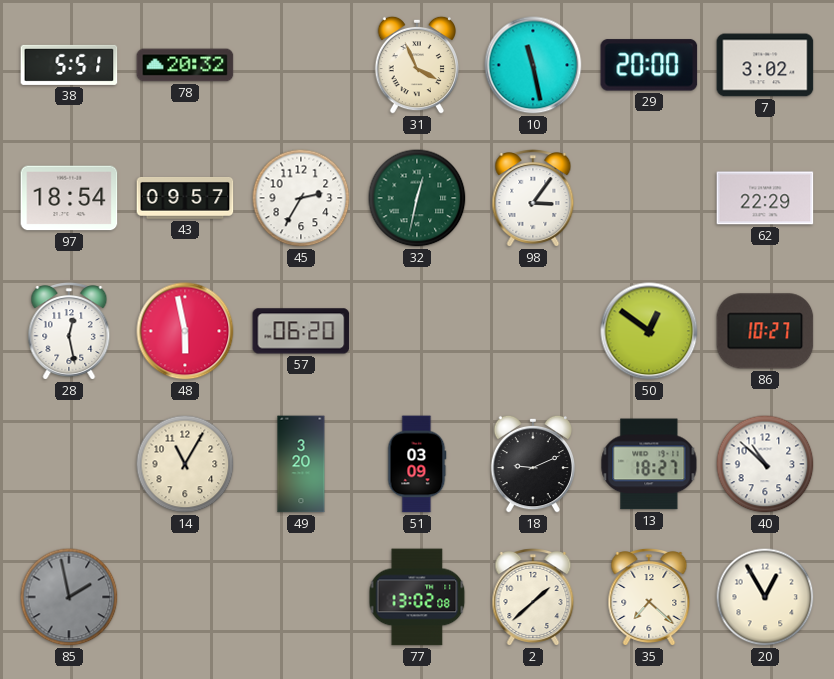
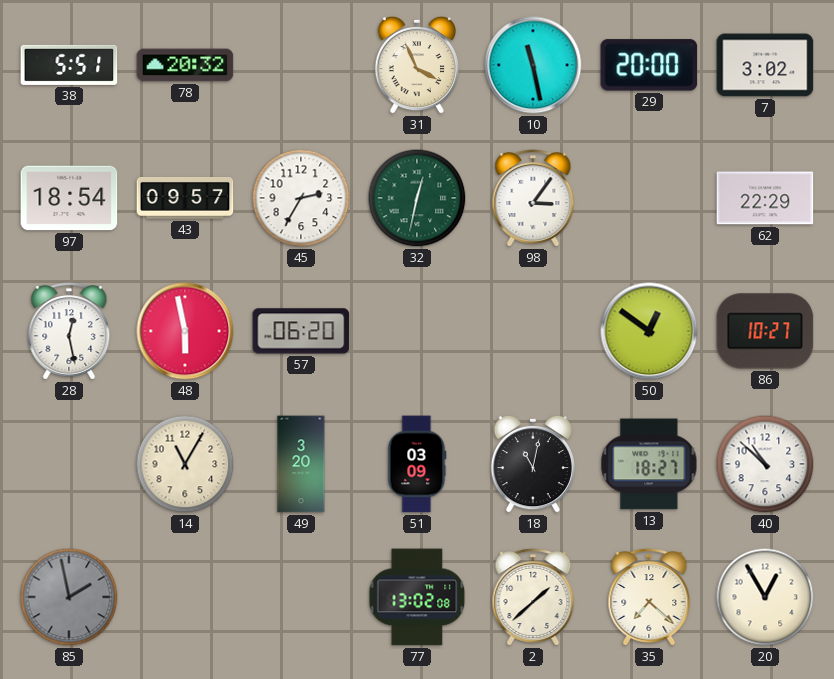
18: 9:11 -> 11:02 (532, 464)
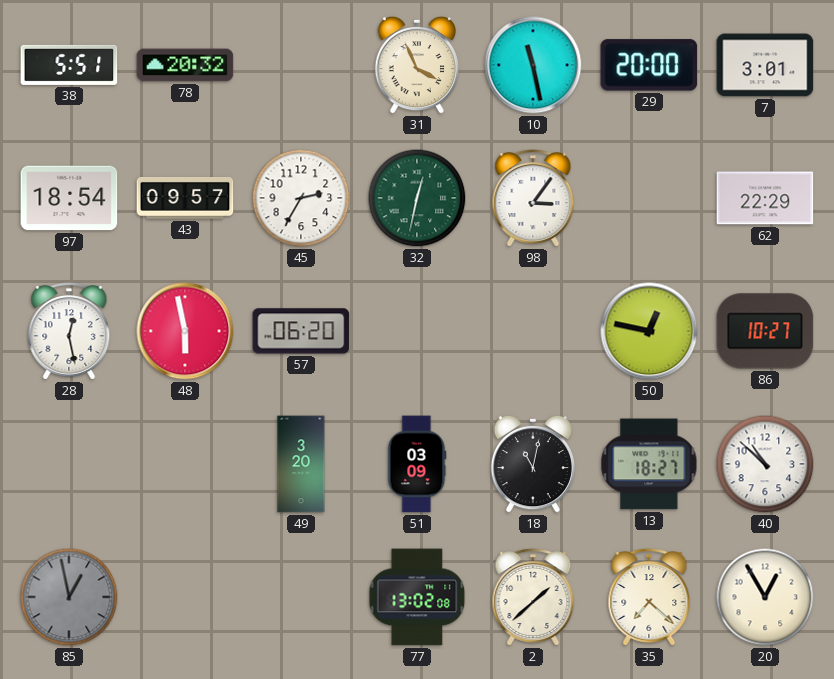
7: 3:02 -> 3:01 (765, 65)
50: 12:51 -> 12:47 (649, 331)
14: 11:05 -> none (185, 464)
85: 1:58 -> 12:58 (69, 597)
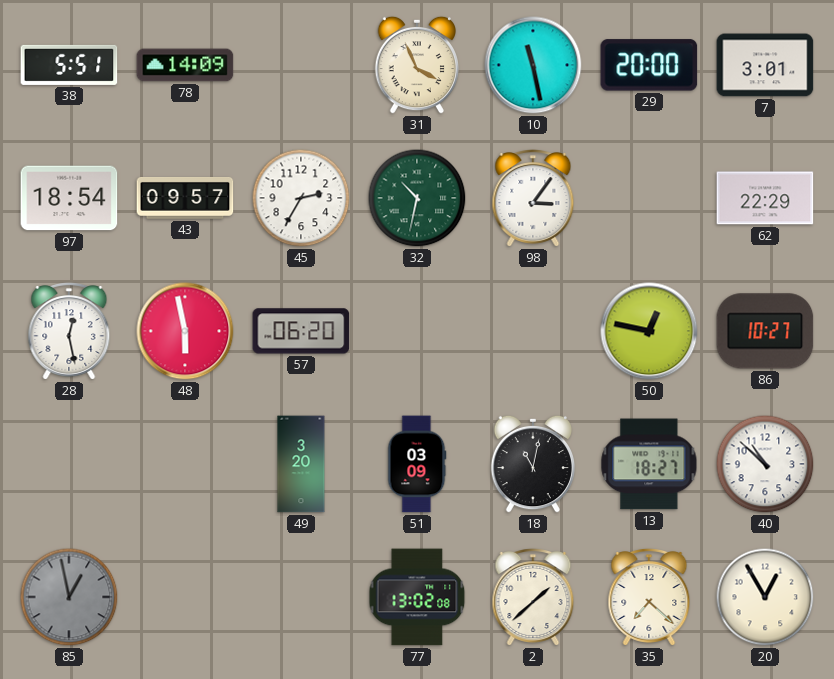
78: 20:32 -> 14:09 (185, 65)
32: 12:32 -> 10:32 (417, 198)
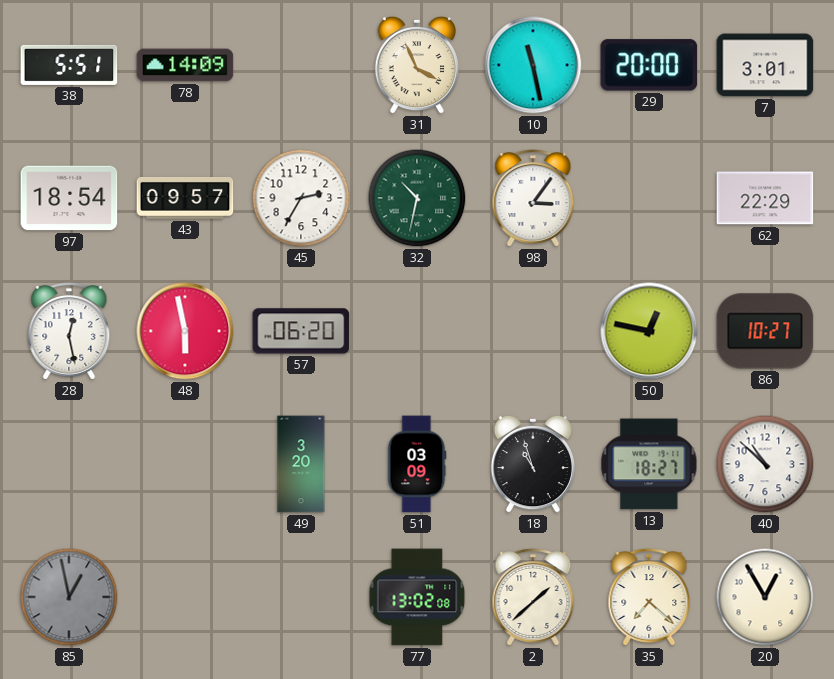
18: 11:02 -> 10:57 (532, 464)
